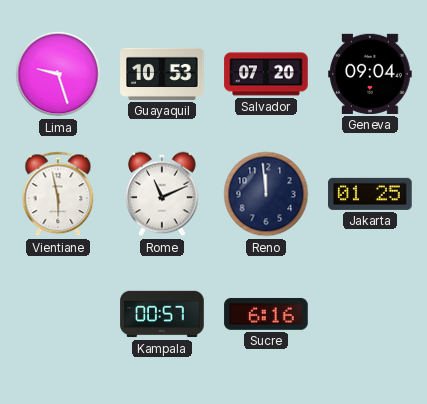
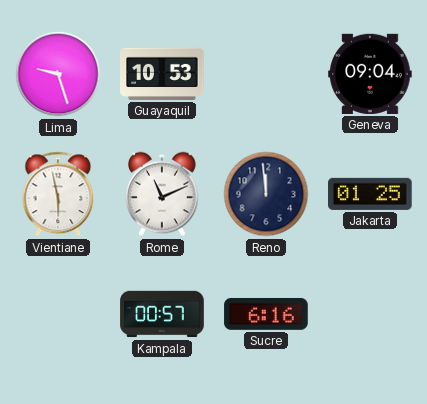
Salvador: 07:20 -> none (266, 74)
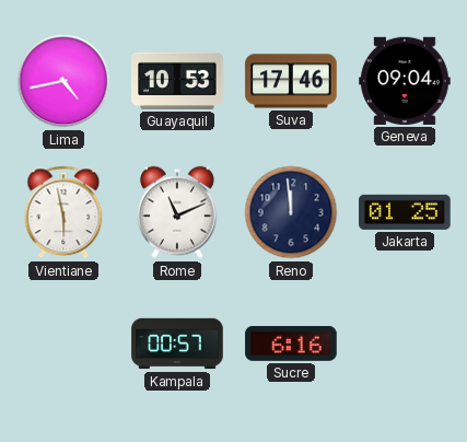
Lima: 9:27 -> 4:43 (63, 81)
Suva: none -> 17:46 (291, 81)
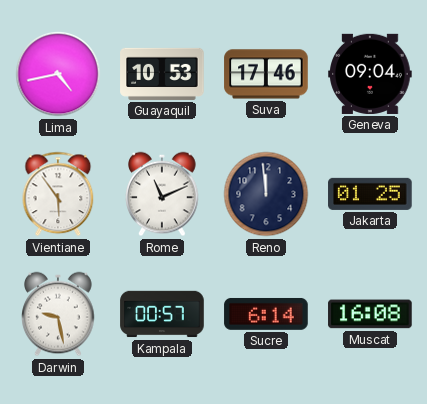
Vientiane: 5:58 -> 5:54 (58, 194)
Darwin: none -> 9:28 (58, 314)
Sucre: 6:16 -> 6:14 (266, 314)
Muscat: none -> 16:08 (370, 314)
